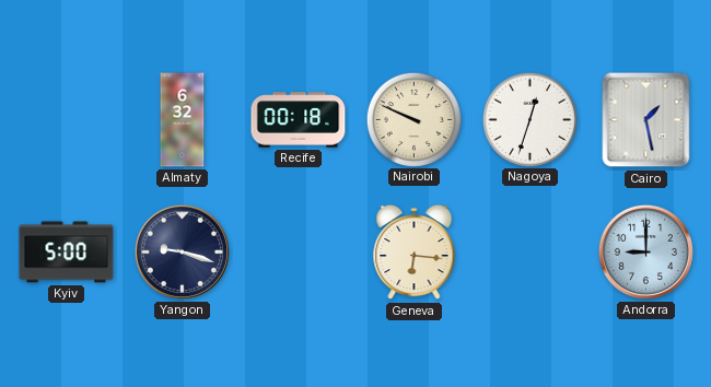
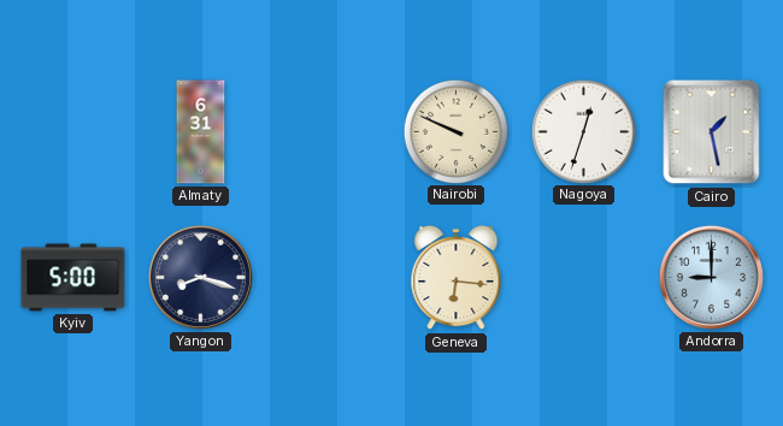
Almaty: 6:32 -> 6:31 (201, 132)
Recife: 00:18 -> none (299, 120)
Yangon: 9:18 -> 8:18 (200, 277)
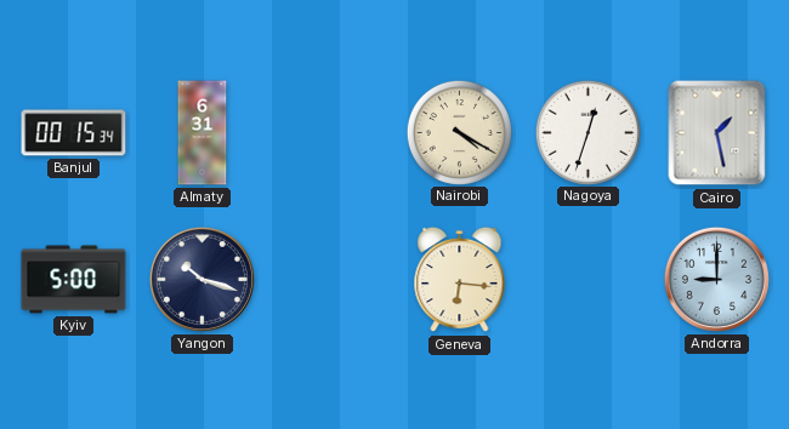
Banjul: none -> 00:15 (74, 133)
Nairobi: 9:49 -> 4:20 (459, 132)
Yangon: 8:18 -> 10:18 (201, 279)
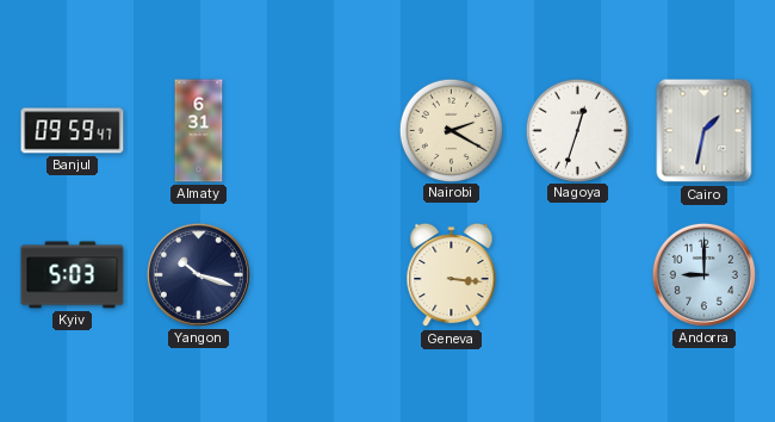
Banjul: 00:15 -> 09:59 (73, 131)
Nairobi: 4:20 -> 2:20 (451, 130)
Cairo: 1:28 -> 1:32 (705, 131)
Kyiv: 5:00 -> 5:03 (73, 275)
Geneva: 6:16 -> 3:16 (452, 275)
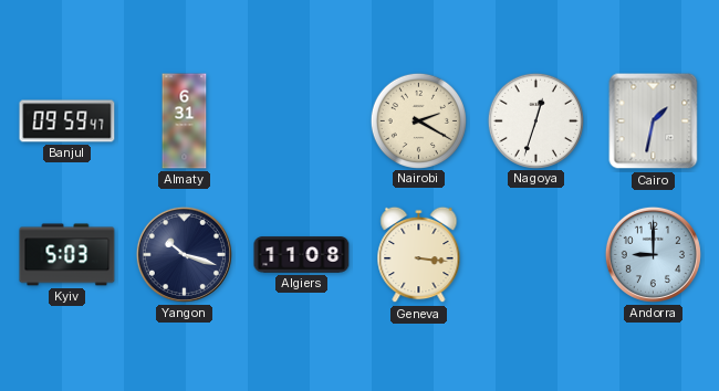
Algiers: none -> 11:08 (302, 255)
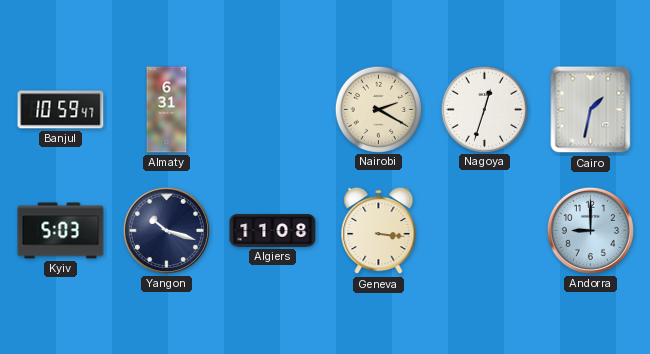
Banjul: 09:59 -> 10:59 (61, 110)
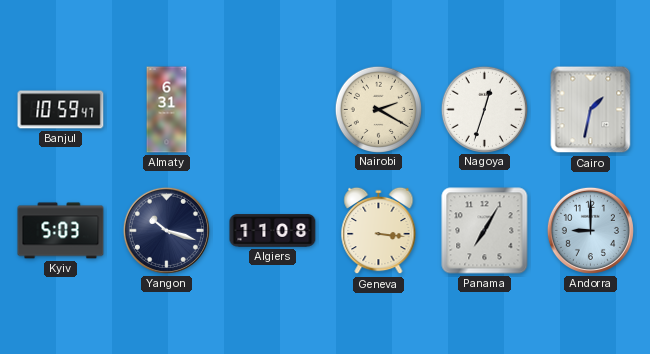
Panama: none -> 7:05 (485, 231)
